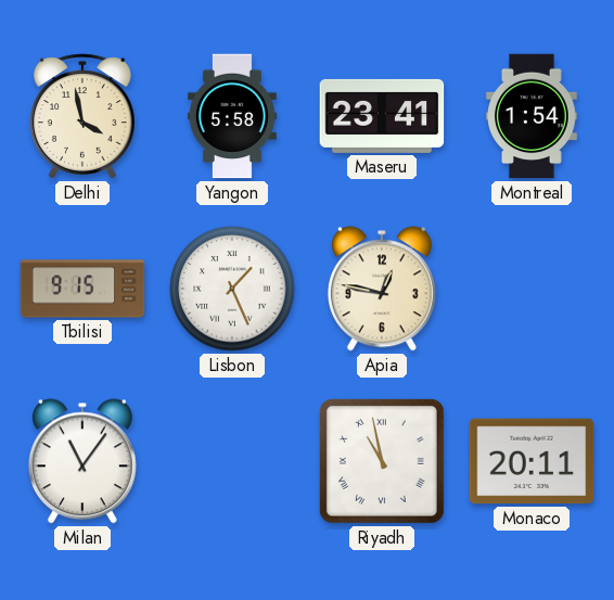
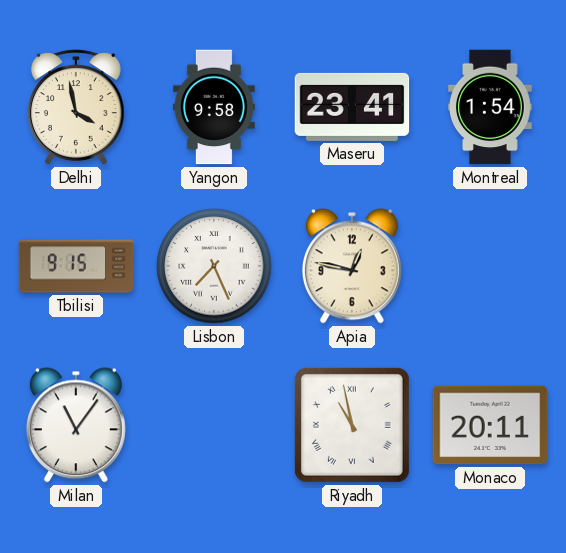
Yangon: 5:58 -> 9:58 (214, 107)
Lisbon: 1:26 -> 7:26 (214, 266)
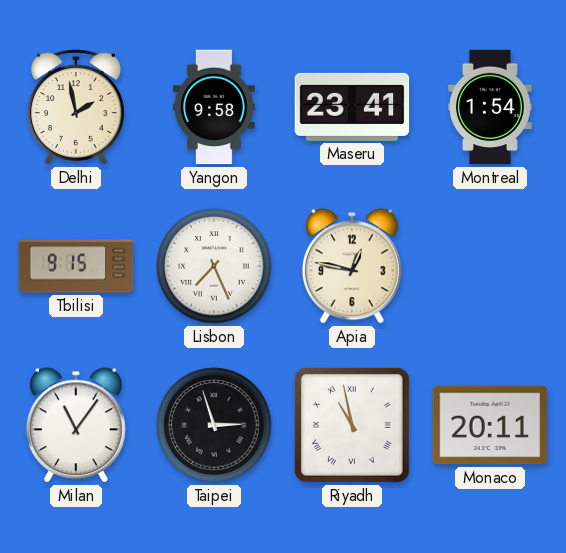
Delhi: 3:58 -> 1:58 (76, 107)
Taipei: none -> 2:57 (214, 425)
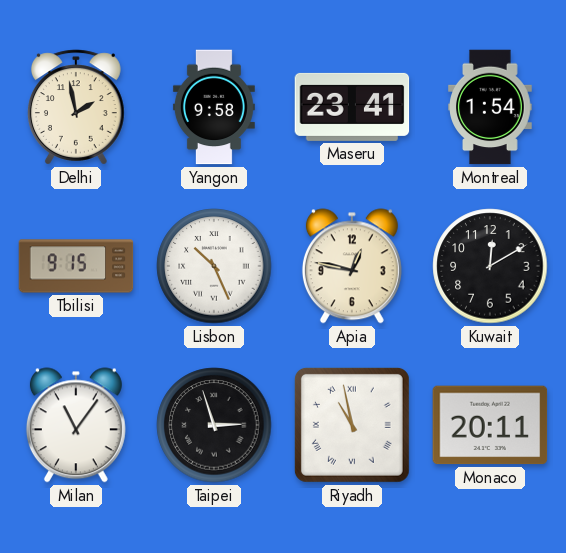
Lisbon: 7:26 -> 10:26 (214, 266)
Kuwait: none -> 12:10 (490, 266)
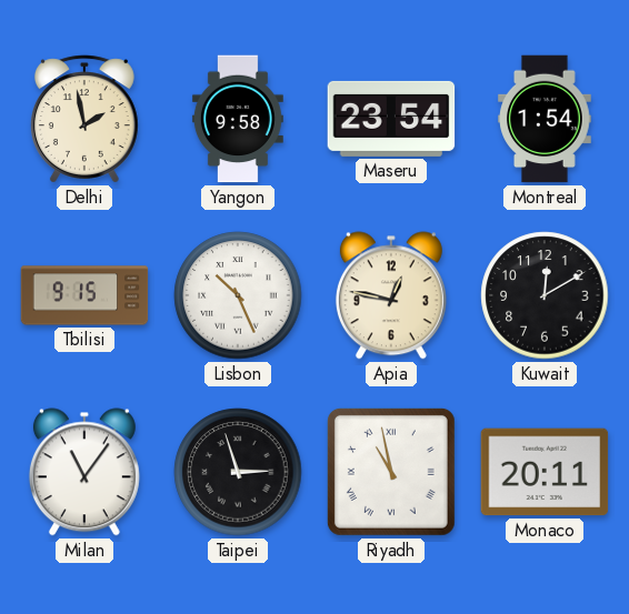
Maseru: 23:41 -> 23:54 (391, 119)
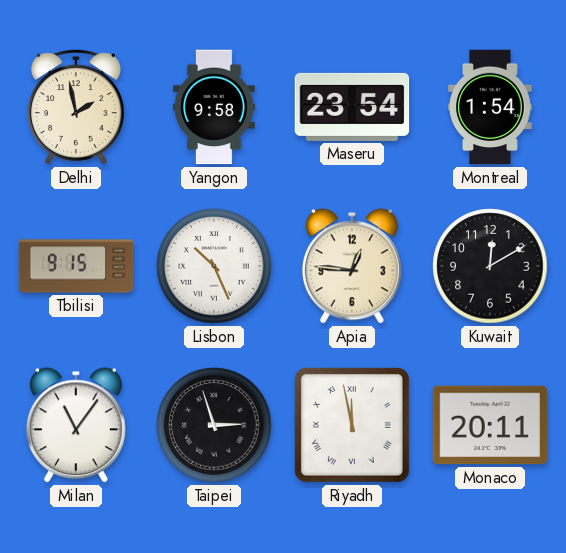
Apia: 12:47 -> 12:46 (352, 266)
Riyadh: 10:58 -> 11:58 (352, 425)
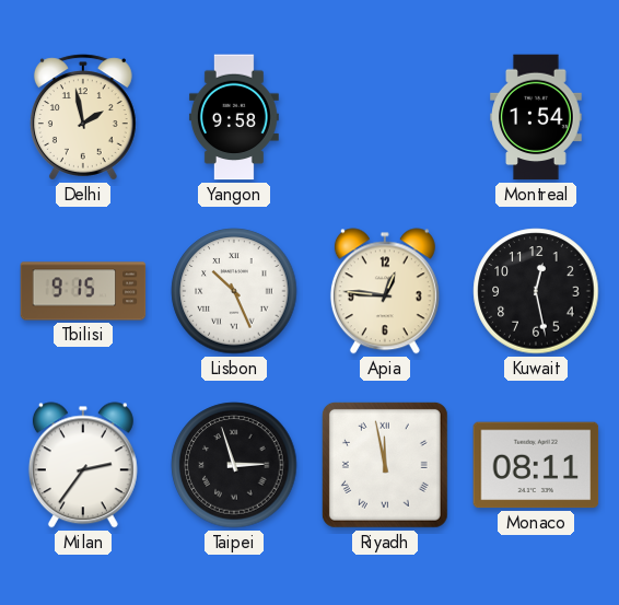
Maseru: 23:54 -> none (352, 107)
Kuwait: 12:10 -> 12:28 (536, 291)
Milan: 11:06 -> 2:36 (83, 465)
Monaco: 20:11 -> 08:11 (536, 465)
